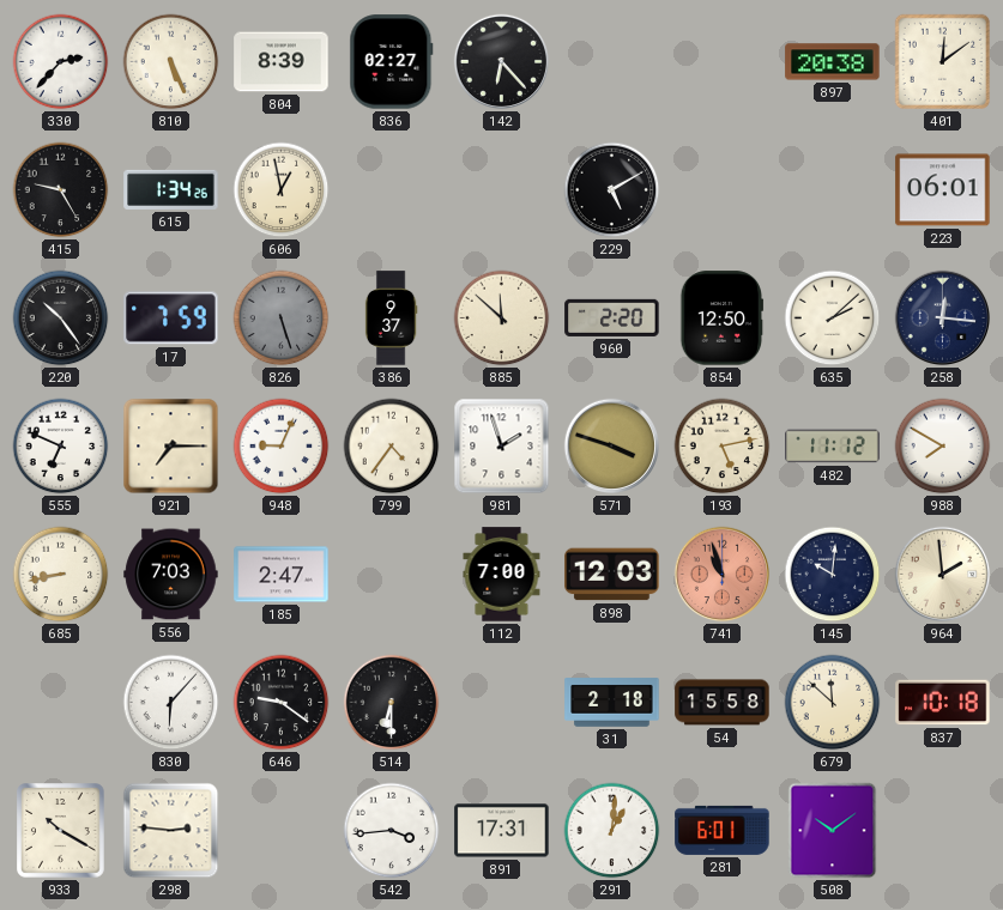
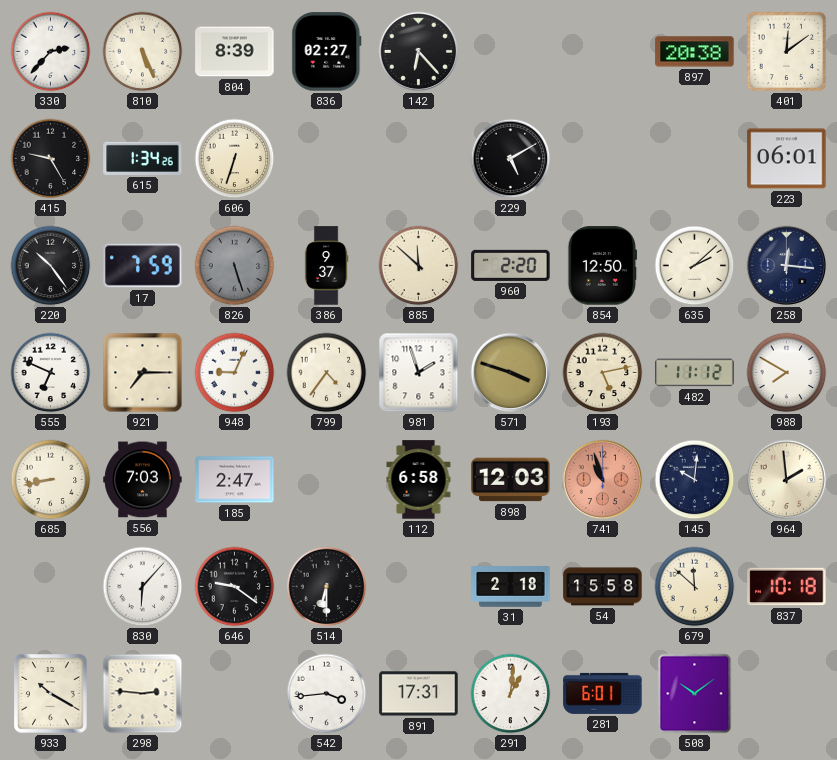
606: 12:58 -> 6:33 (235, 159)
112: 7:00 -> 6:58 (419, 480)
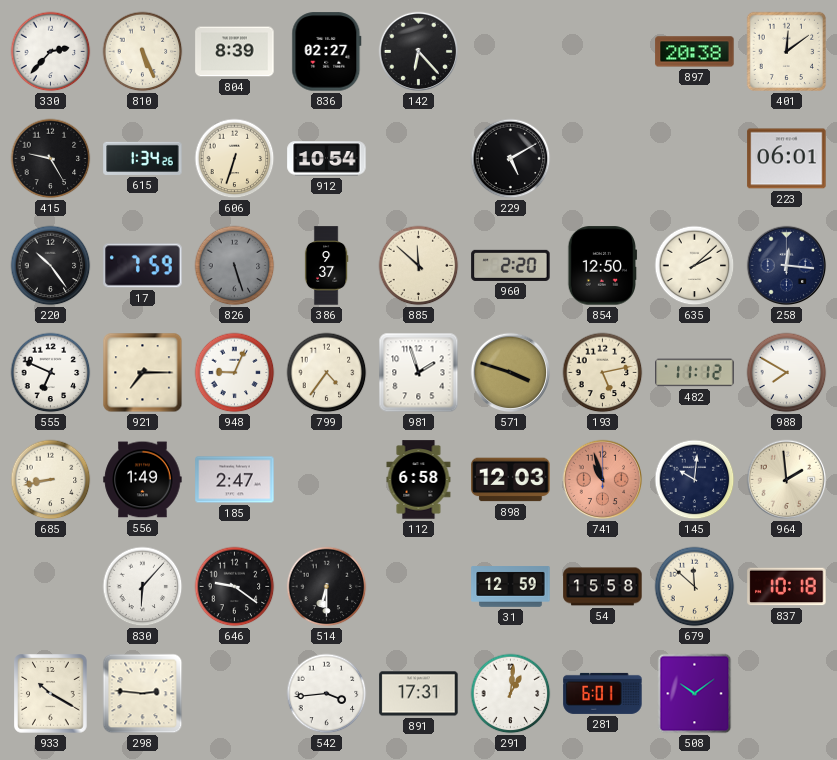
912: none -> 10:54 (327, 159)
556: 7:03 -> 1:49 (143, 480)
31: 2:18 -> 12:59 (511, 587)
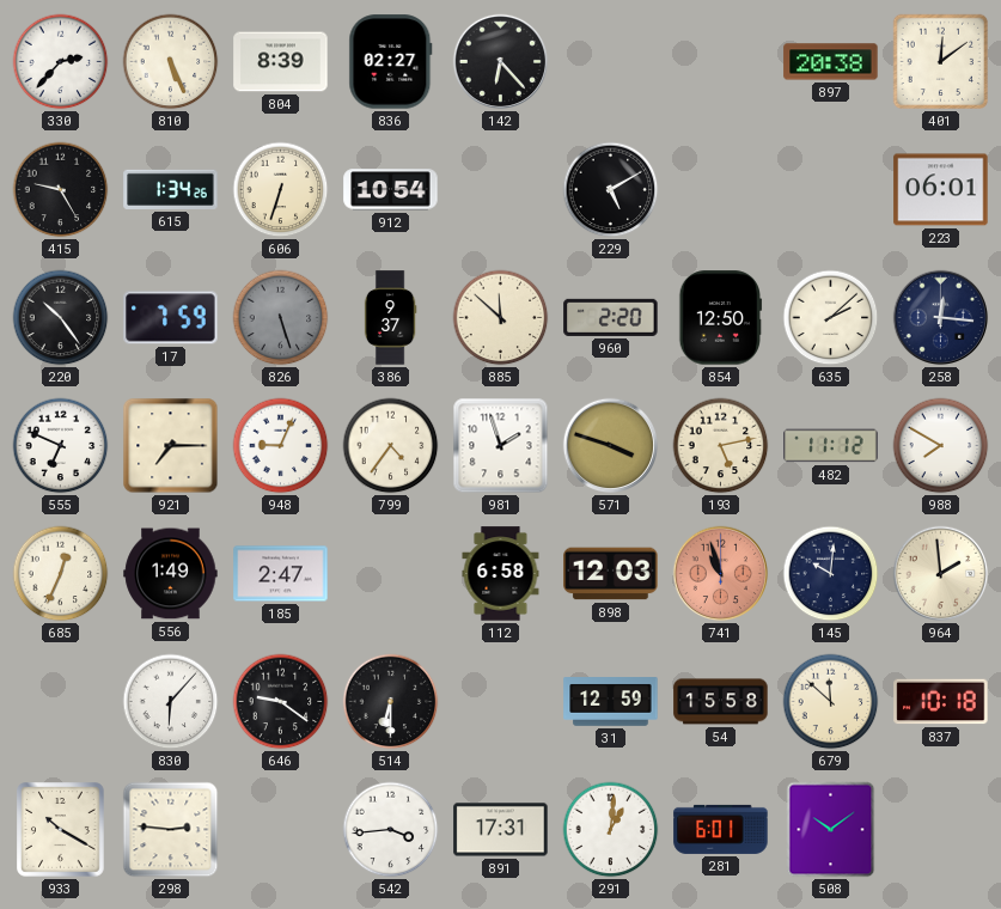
685: 8:43 -> 12:34 (61, 574)
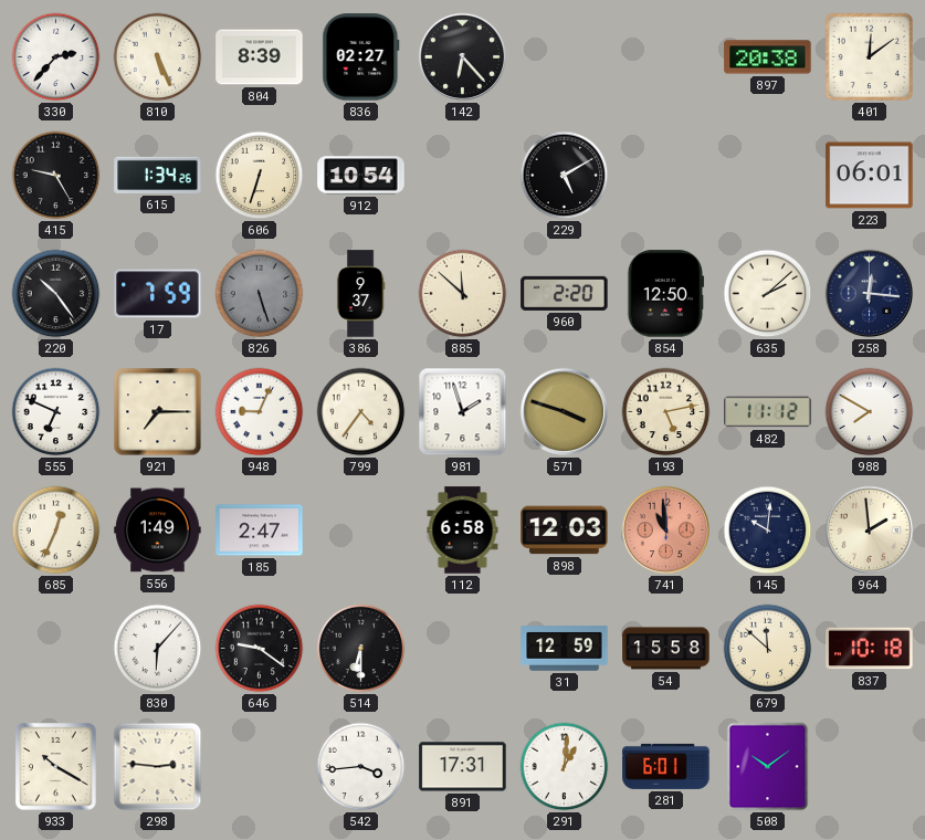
741: 10:57 -> 10:59 (666, 531)
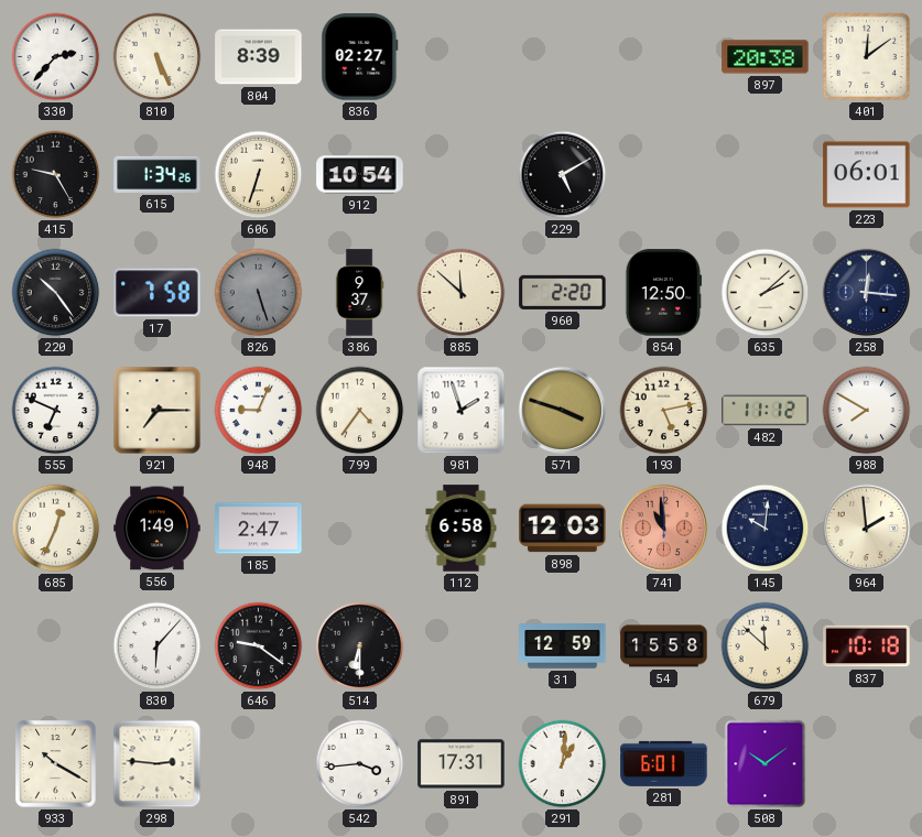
142: 6:23 -> none (463, 57)
17: 7:59 -> 7:58 (158, 293)
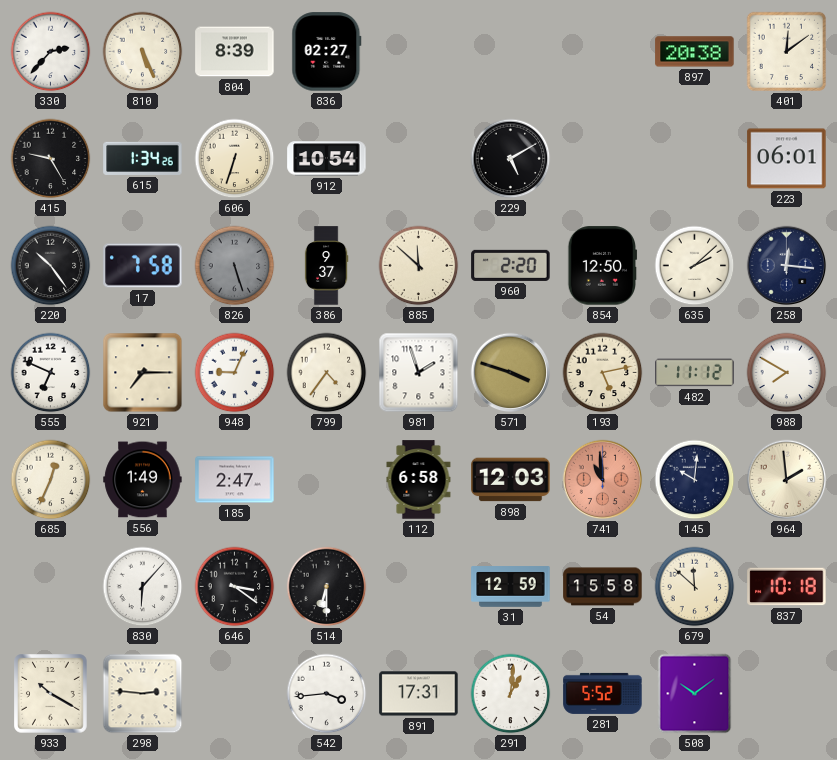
646: 9:21 -> 3:21 (235, 587)
281: 6:01 -> 5:52 (603, 693)
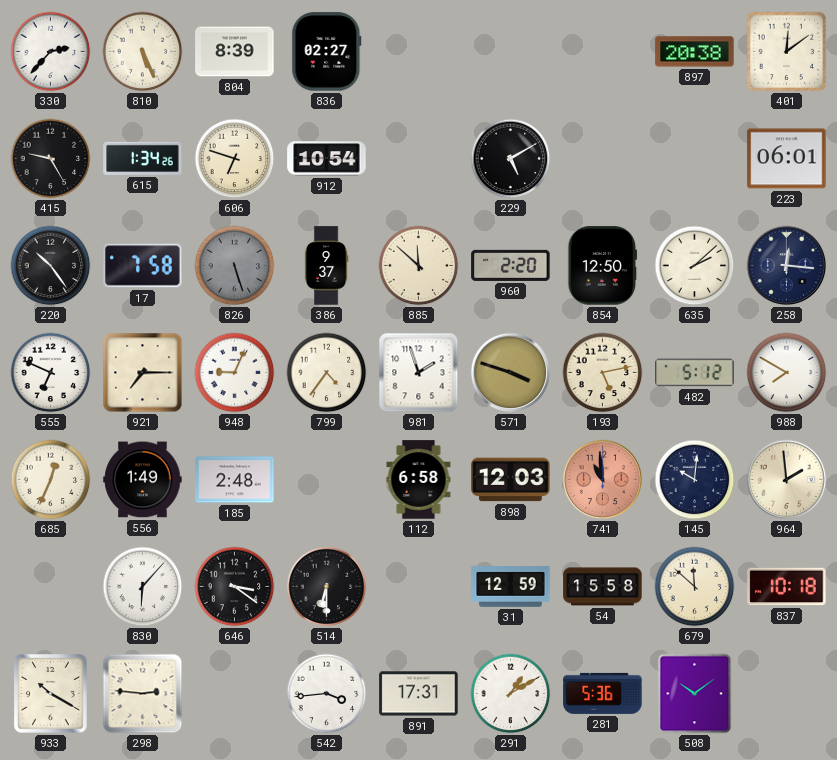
606: 6:33 -> 6:48 (235, 159)
482: 11:12 -> 5:12 (695, 373)
185: 2:47 -> 2:48 (235, 480)
291: 1:01 -> 1:10 (511, 694)
281: 5:52 -> 5:36 (603, 693)
